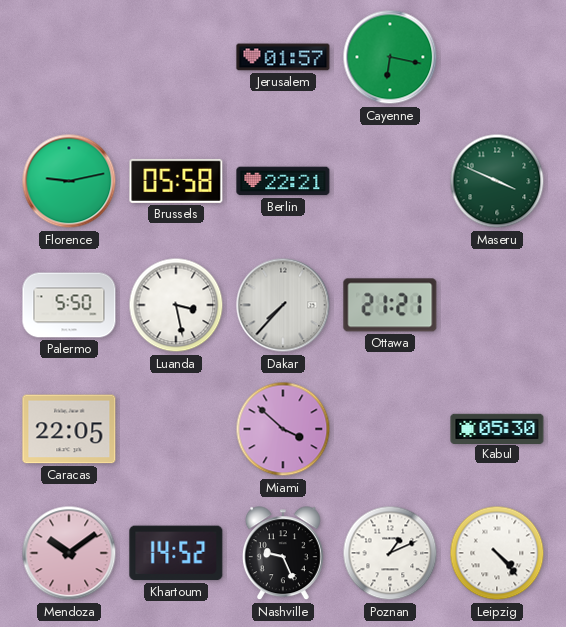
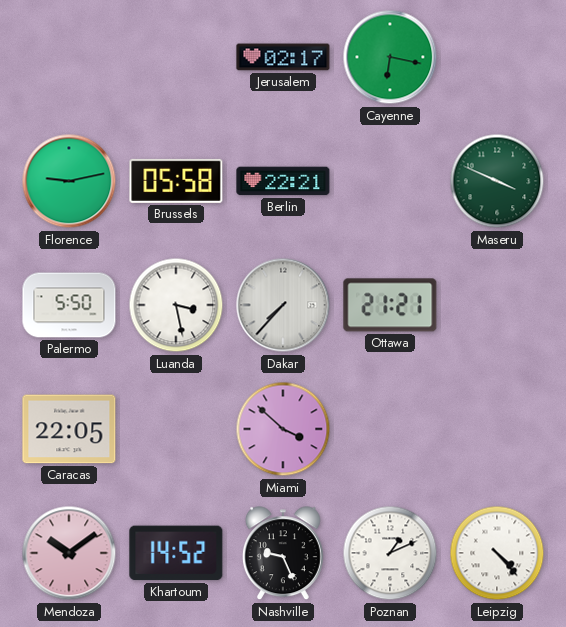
Jerusalem: 01:57 -> 02:17 (283, 57)
Kabul: 05:30 -> none (497, 428)
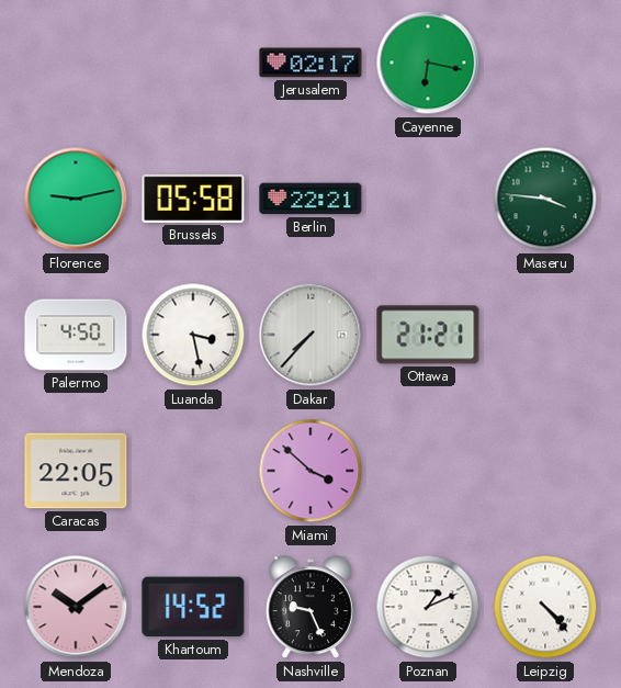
Maseru: 3:49 -> 3:46 (545, 199)
Palermo: 5:50 -> 4:50 (76, 335)
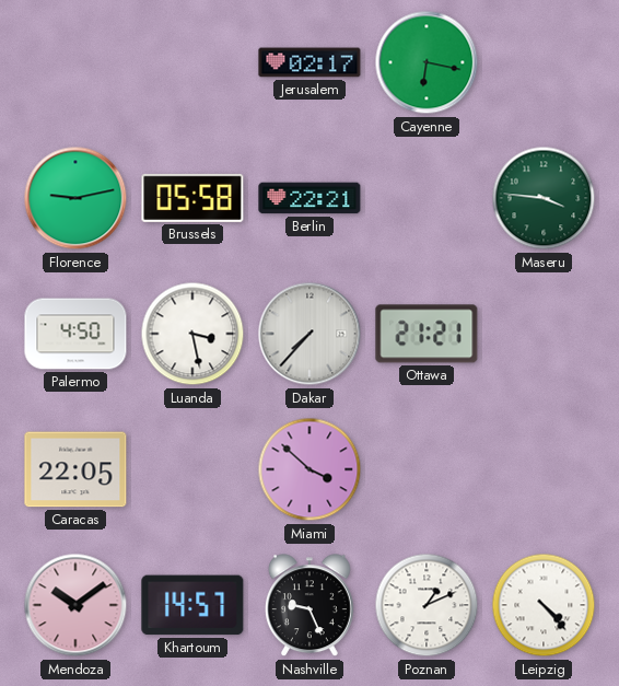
Khartoum: 14:52 -> 14:57 (192, 605)
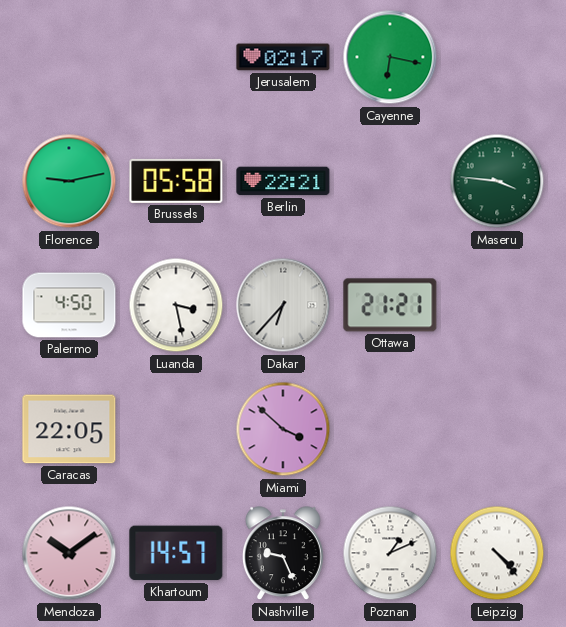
Dakar: 7:37 -> 6:37 (283, 305)
